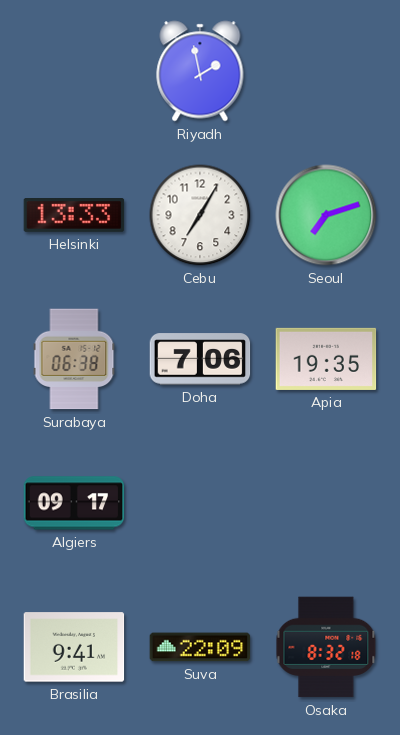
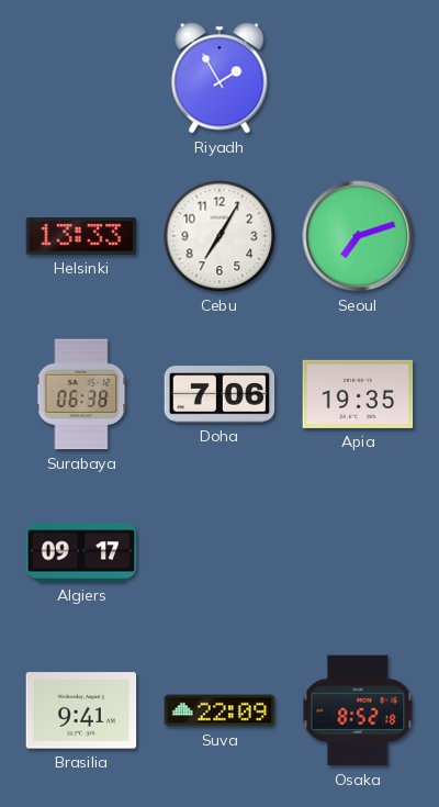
Riyadh: 1:58 -> 1:55 (219, 78)
Osaka: 8:32 -> 8:52 (358, 710)
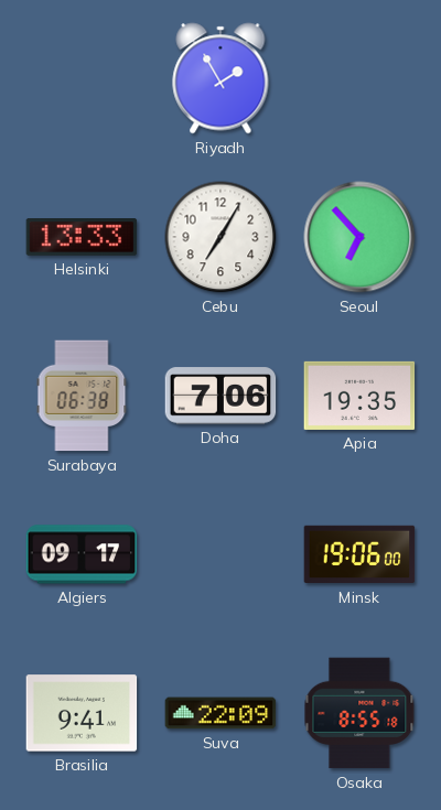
Seoul: 7:12 -> 6:53 (359, 237)
Minsk: none -> 19:06 (359, 554)
Osaka: 8:52 -> 8:55 (359, 713)
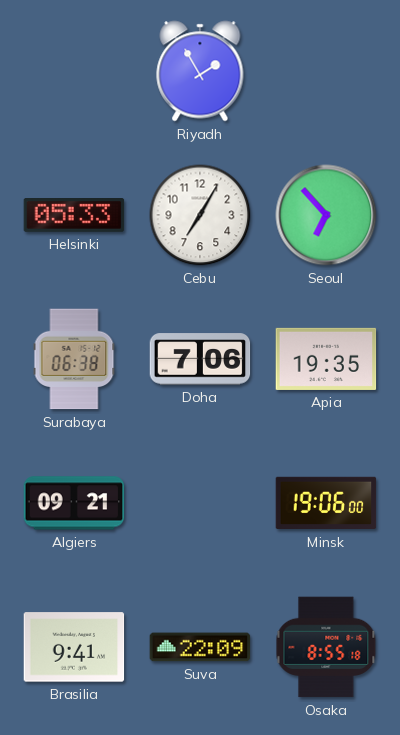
Helsinki: 13:33 -> 05:33 (74, 216)
Algiers: 09:17 -> 09:21 (74, 503)
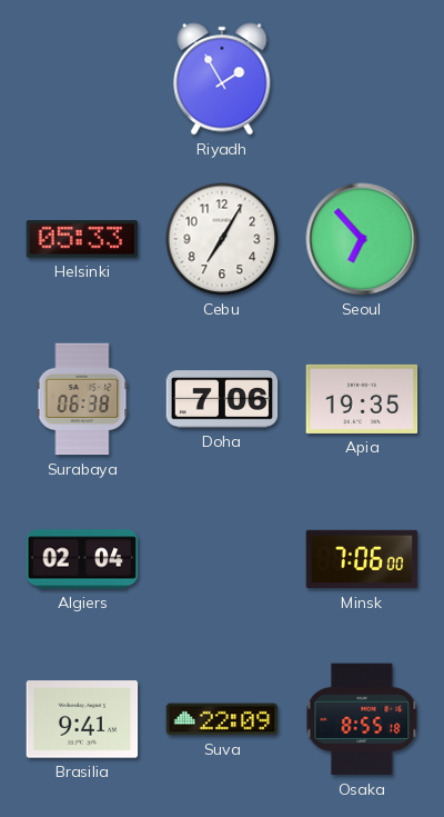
Algiers: 09:21 -> 02:04 (82, 559)
Minsk: 19:06 -> 7:06 (362, 559)
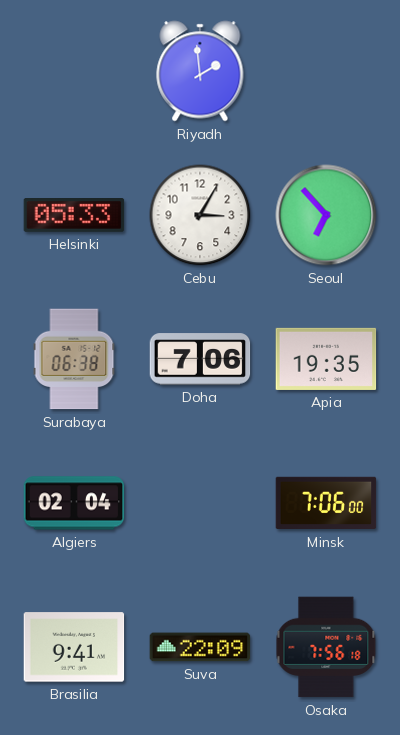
Riyadh: 1:55 -> 1:59 (200, 71)
Cebu: 7:05 -> 3:05 (200, 215)
Osaka: 8:55 -> 7:56 (326, 647)
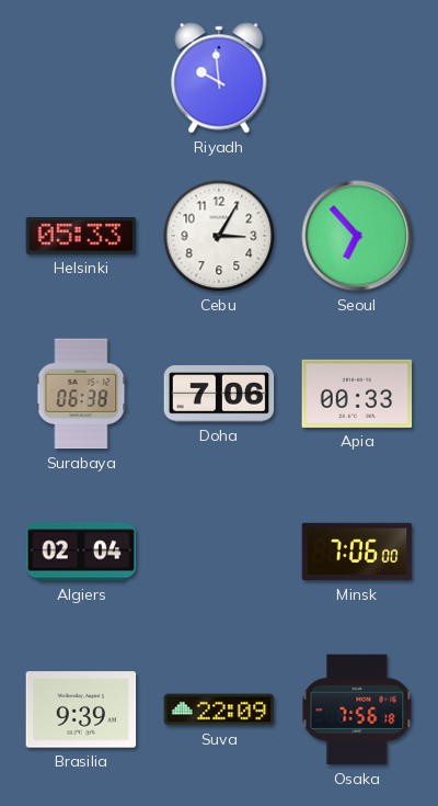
Riyadh: 1:59 -> 9:59 (219, 78)
Apia: 19:35 -> 00:33 (357, 394)
Brasilia: 9:41 -> 9:39 (81, 709)
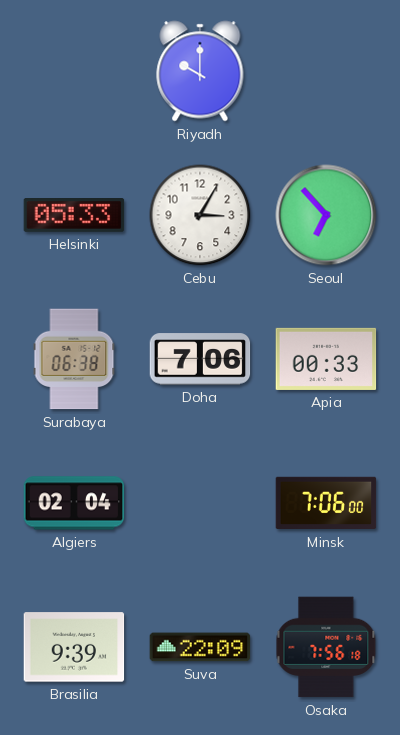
Riyadh: 9:59 -> 10:00 (200, 71)
